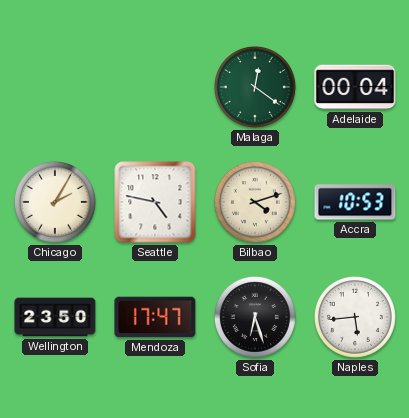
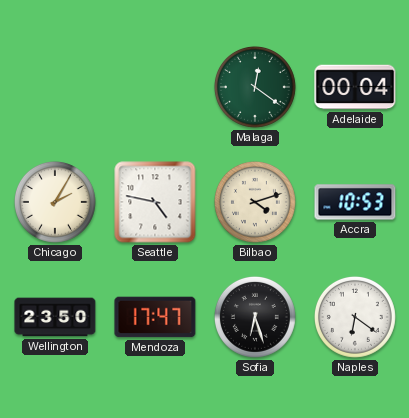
Naples: 5:44 -> 6:21 (355, 317)
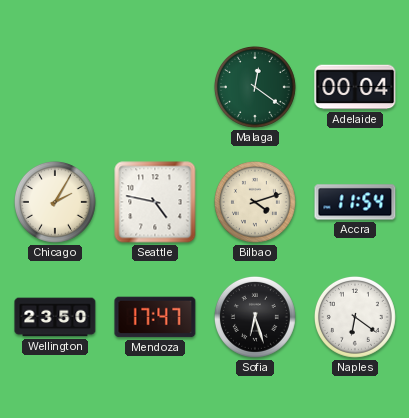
Accra: 10:53 -> 11:54 (355, 202)
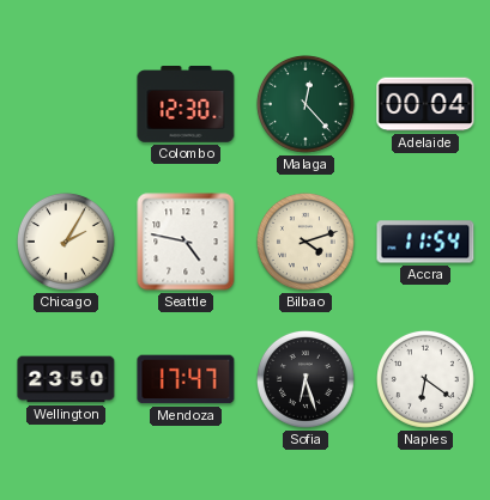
Colombo: none -> 12:30 (186, 105)
Malaga: 12:21 -> 12:23 (306, 104)
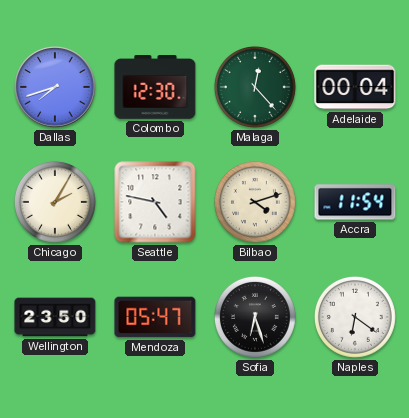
Dallas: none -> 7:42 (55, 87)
Mendoza: 17:47 -> 05:47 (155, 317)
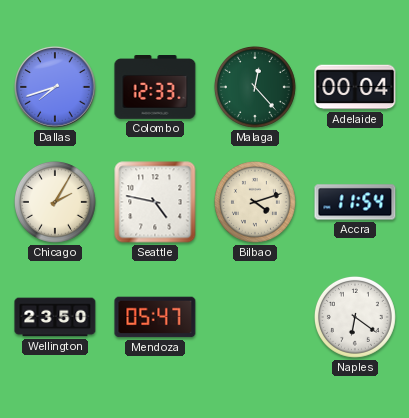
Colombo: 12:30 -> 12:33 (155, 88)
Sofia: 6:27 -> none (255, 317)
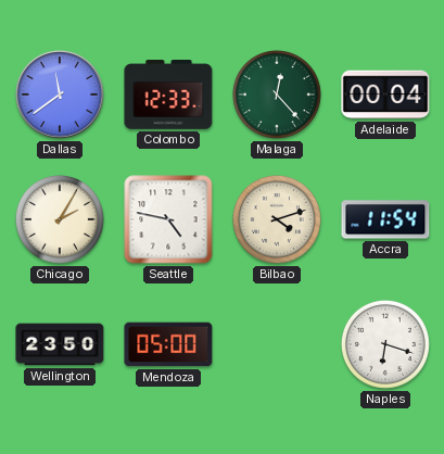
Dallas: 7:42 -> 11:39 (60, 94)
Mendoza: 05:47 -> 05:00 (168, 344)
Naples: 6:21 -> 6:18 (385, 344)
